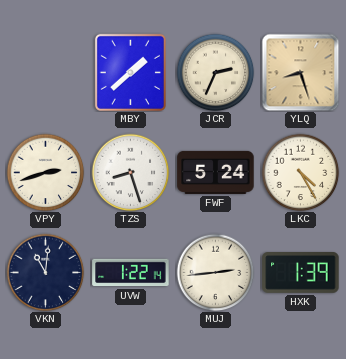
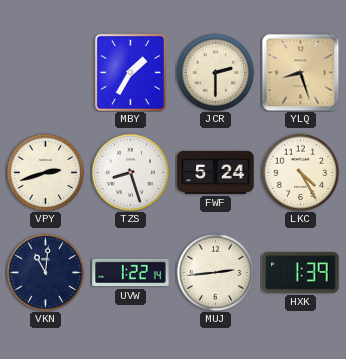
MBY: 1:38 -> 1:35 (130, 72)
JCR: 2:34 -> 2:30 (215, 72)
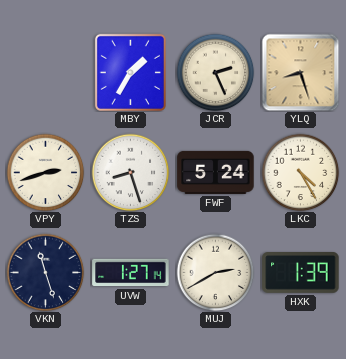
JCR: 2:30 -> 2:26 (215, 72)
VKN: 11:01 -> 11:27 (45, 272)
UVW: 1:22 -> 1:27 (131, 273)
MUJ: 2:44 -> 2:40 (215, 272)
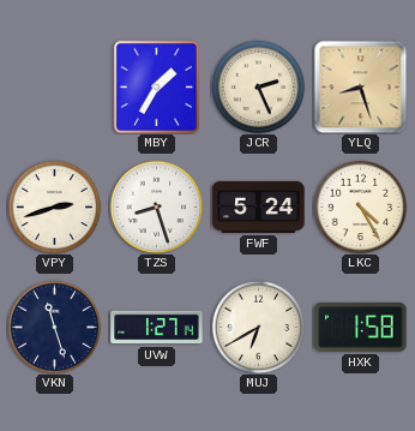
MUJ: 2:40 -> 6:40 (258, 327)
HXK: 1:39 -> 1:58 (361, 328)
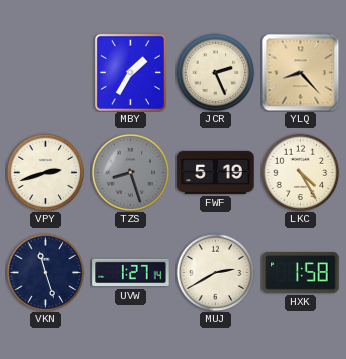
YLQ: 8:27 -> 8:23 (300, 72)
TZS dial: white -> grey (130, 172)
FWF: 5:24 -> 5:19 (216, 172)
MUJ: 6:40 -> 2:40 (215, 272)
